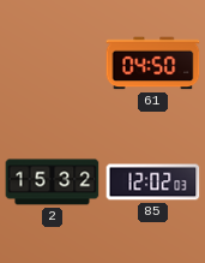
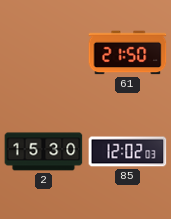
61: 04:50 -> 21:50 (128, 53)
2: 15:32 -> 15:30 (44, 152)
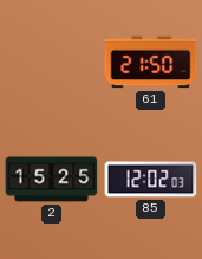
2: 15:30 -> 15:25 (52, 180)
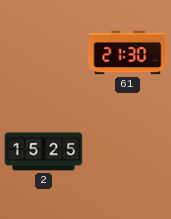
61: 21:50 -> 21:30 (128, 53)
85: 12:02 -> none (151, 180)
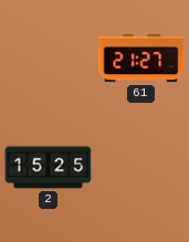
61: 21:30 -> 21:27 (141, 59)
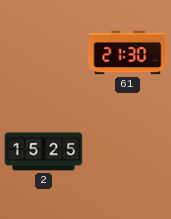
61: 21:27 -> 21:30 (128, 53)
